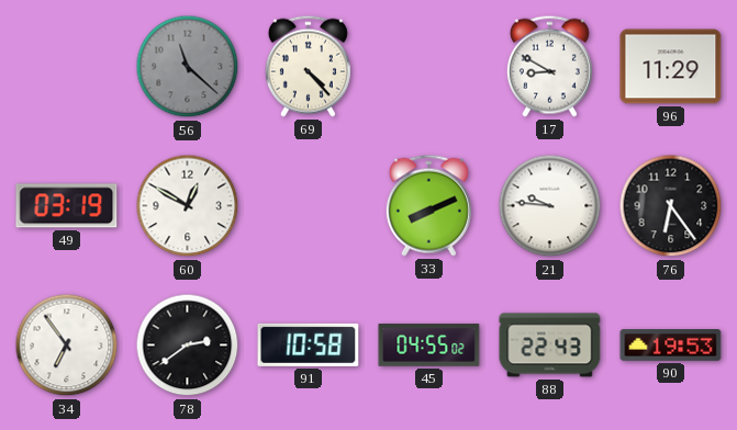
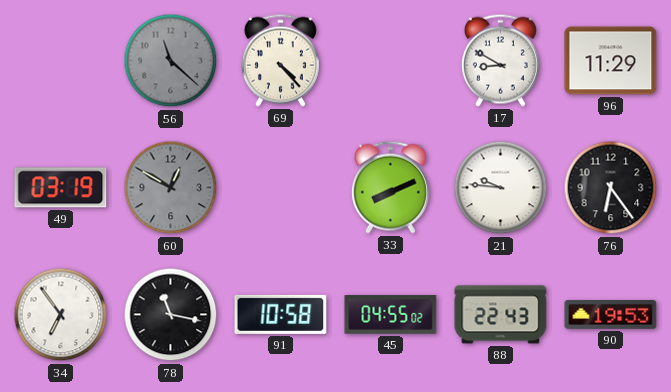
60 dial: white -> grey (171, 188)
78: 2:39 -> 11:17 (171, 315)
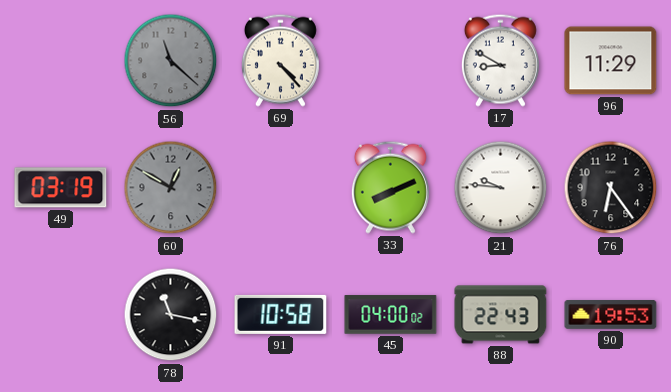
34: 6:54 -> none (61, 315)
45: 04:55 -> 04:00 (391, 315)
